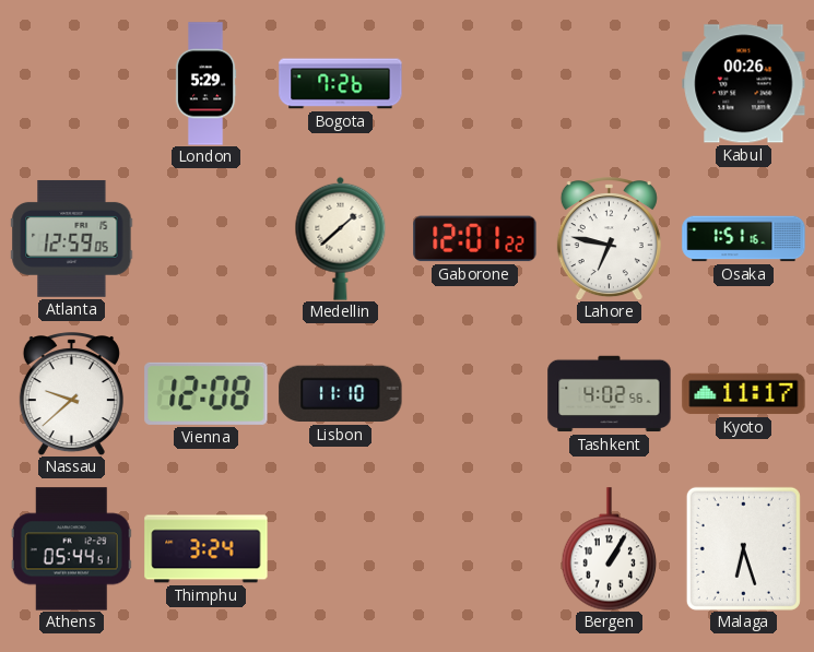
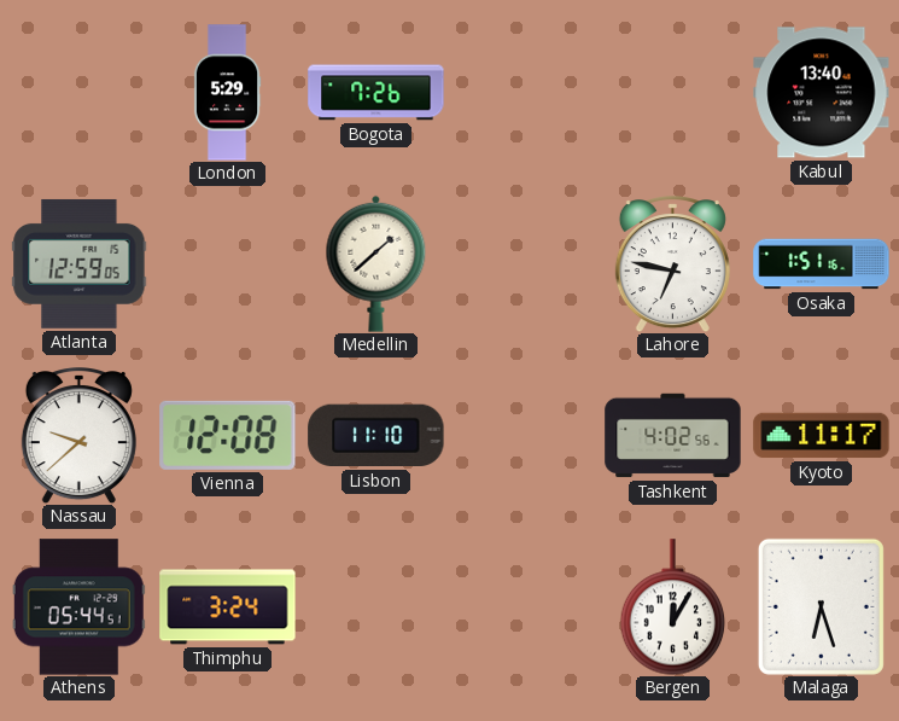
Kabul: 00:26 -> 13:40 (822, 93)
Gaborone: 12:01 -> none (475, 239)
Bergen: 1:05 -> 12:05 (673, 607)
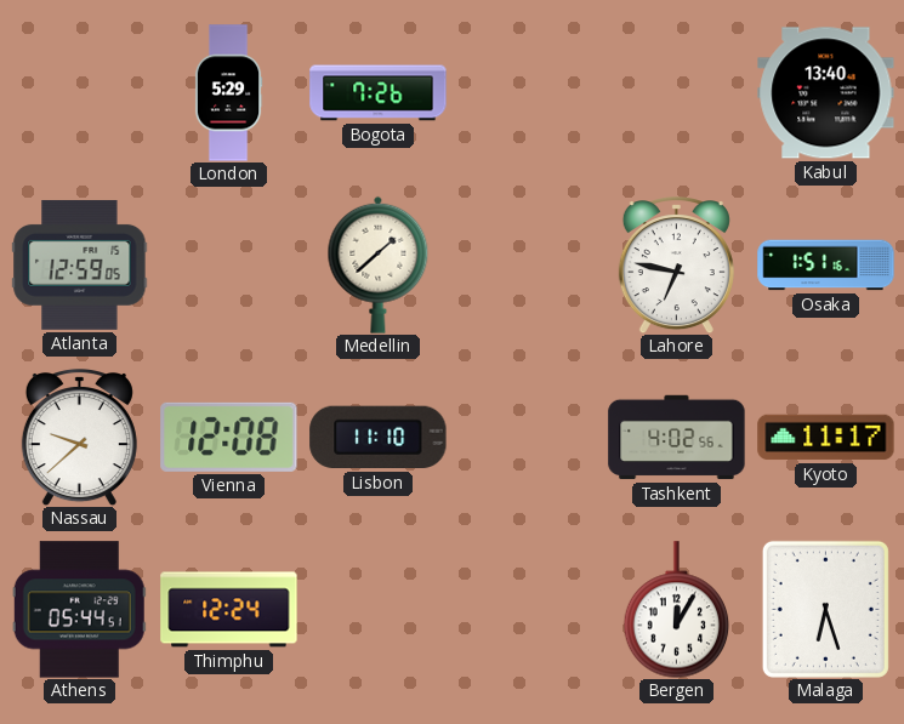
Thimphu: 3:24 -> 12:24 (229, 610)
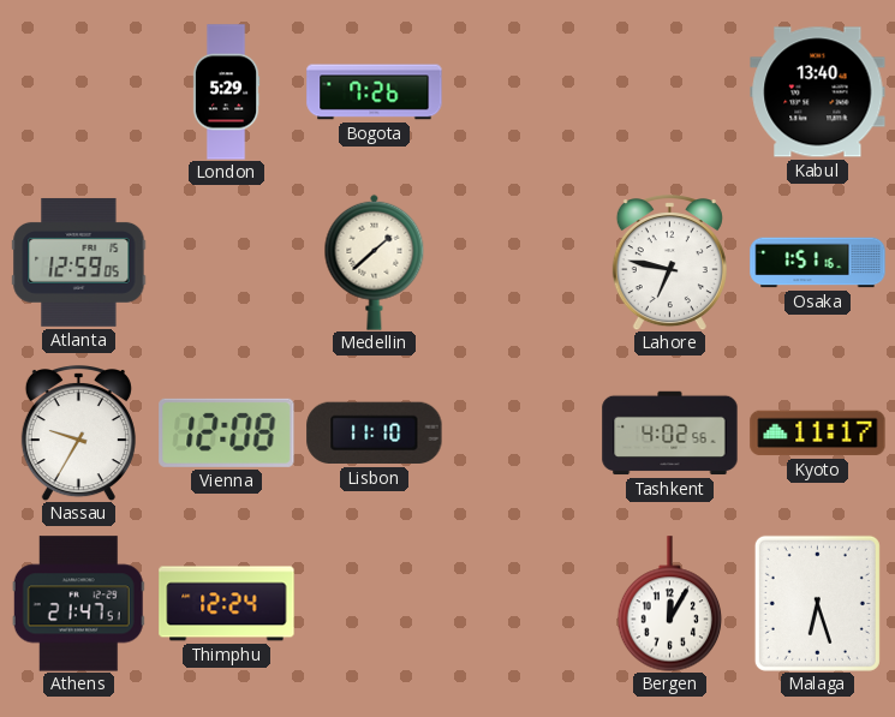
Nassau: 9:38 -> 9:35 (78, 434)
Athens: 05:44 -> 21:47 (78, 604)
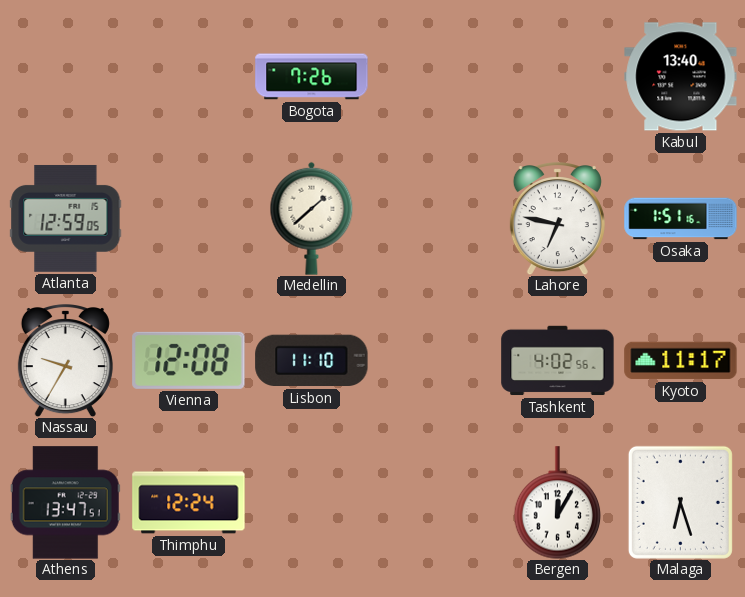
London: 5:29 -> none (226, 92)
Athens: 21:47 -> 13:47 (65, 503)
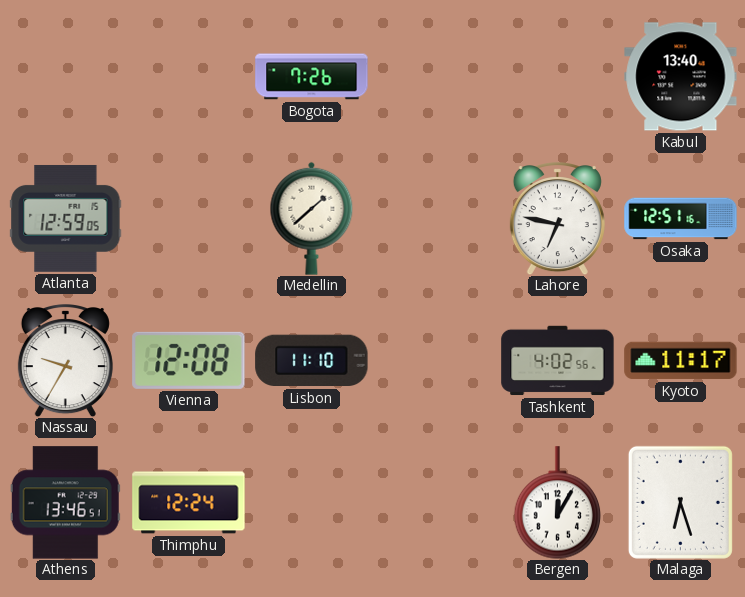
Osaka: 1:51 -> 12:51 (681, 219)
Athens: 13:47 -> 13:46 (65, 503)
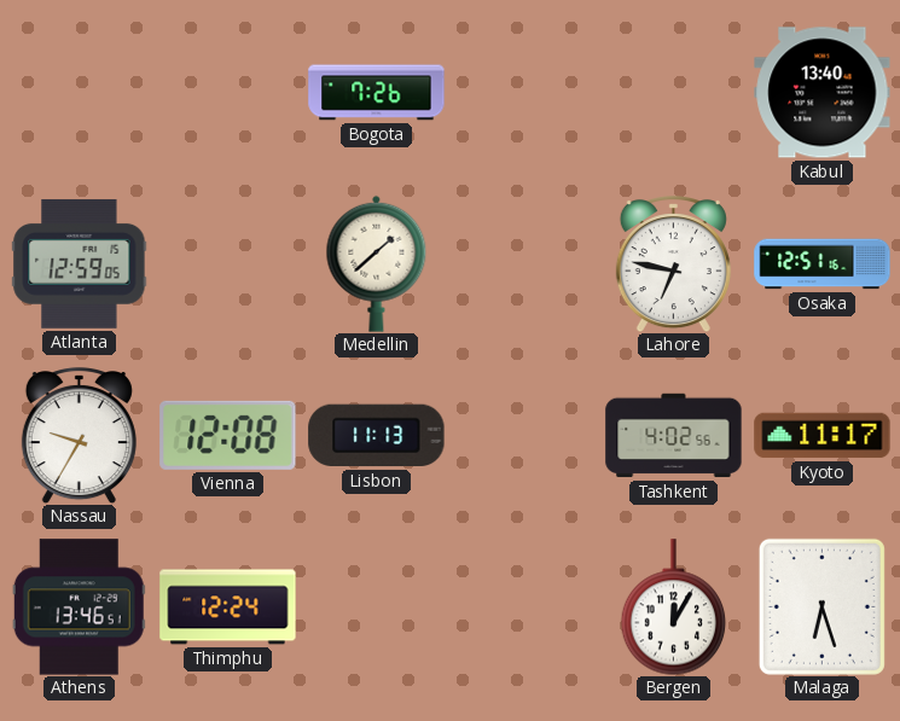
Lisbon: 11:10 -> 11:13 (377, 436)
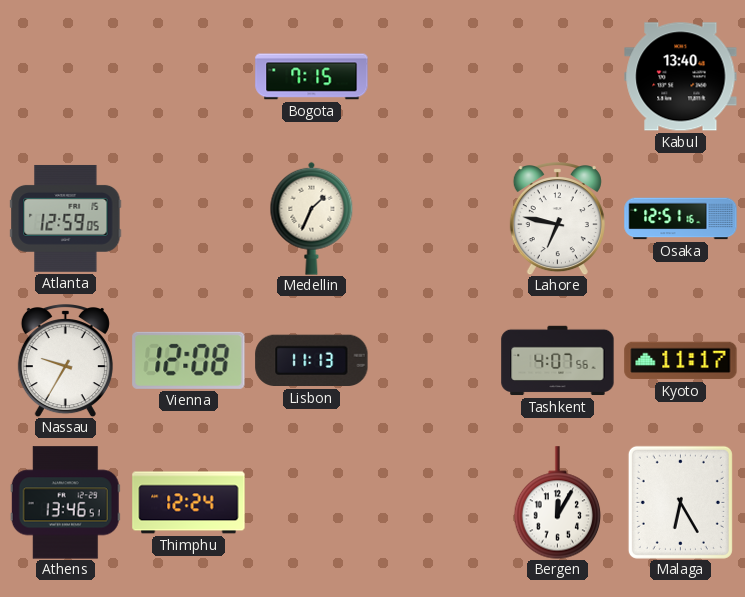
Bogota: 7:26 -> 7:15 (312, 77)
Medellin: 1:38 -> 1:34 (312, 218)
Tashkent: 4:02 -> 4:07 (558, 361)
Malaga: 6:27 -> 6:25 (680, 502)
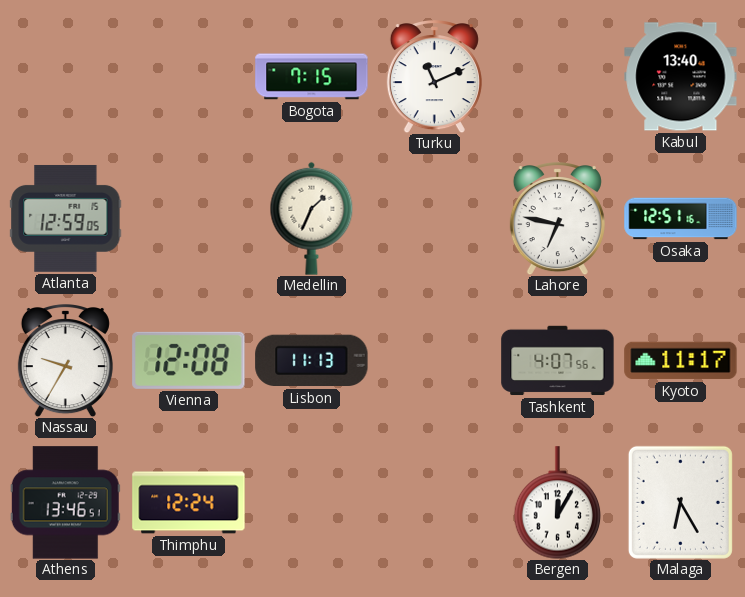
Turku: none -> 11:11 (434, 77)
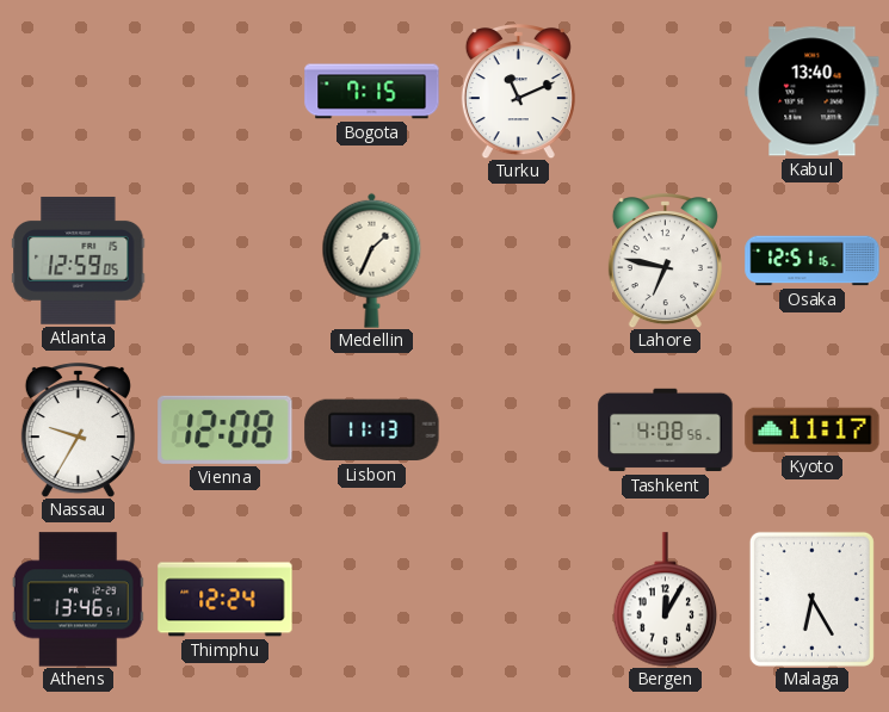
Tashkent: 4:07 -> 4:08 (666, 431)
